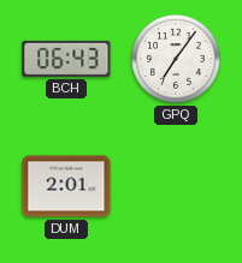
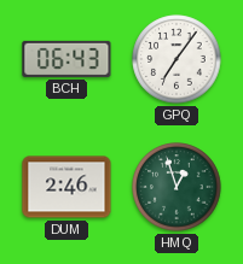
DUM: 2:01 -> 2:46 (66, 187)
HMQ: none -> 12:57 (177, 187)
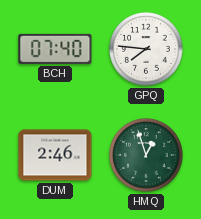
BCH: 06:43 -> 07:40 (55, 49)
GPQ: 7:06 -> 7:46 (146, 49)
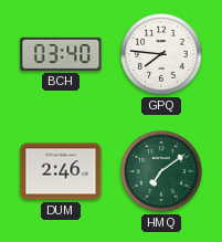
BCH: 07:40 -> 03:40 (61, 54)
HMQ: 12:57 -> 7:09 (161, 171)
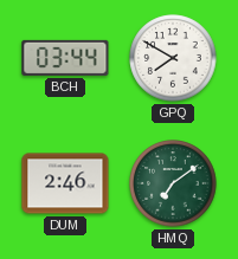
BCH: 03:40 -> 03:44 (65, 58)
GPQ: 7:46 -> 7:50 (173, 58)
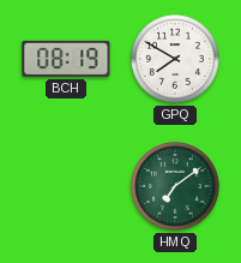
BCH: 03:44 -> 08:19 (66, 59)
DUM: 2:46 -> none (65, 183)
